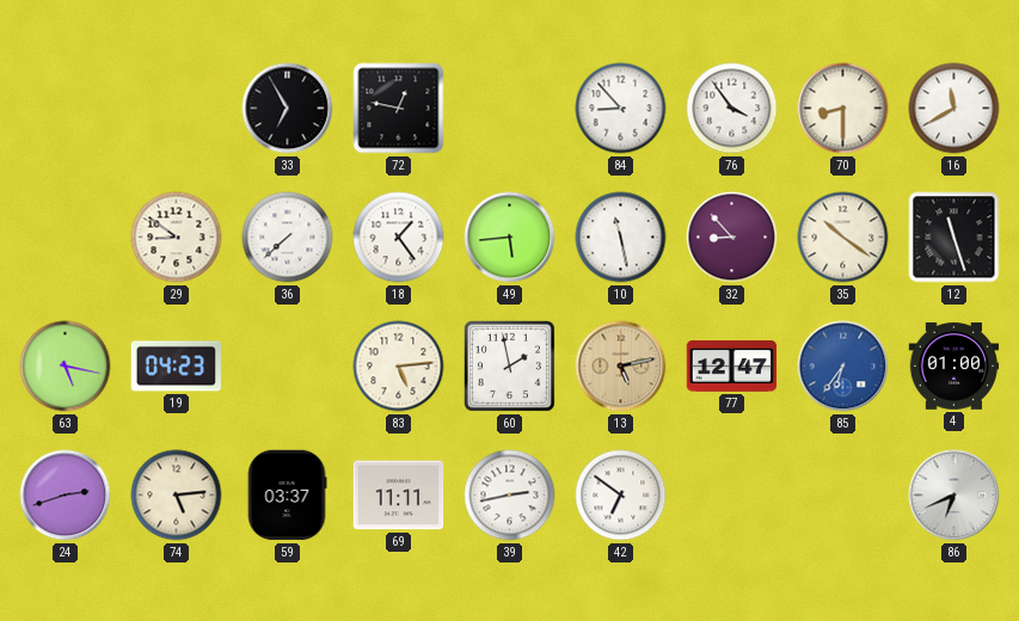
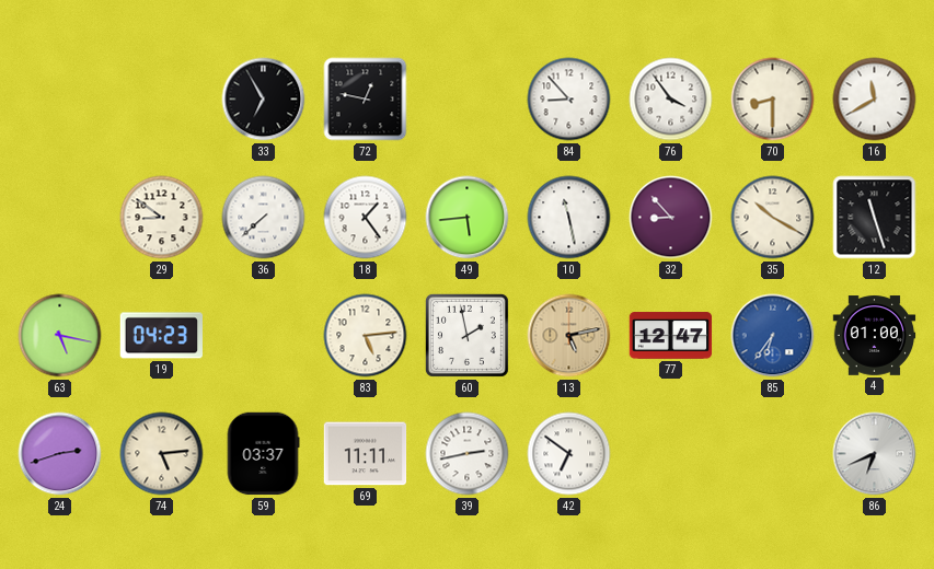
35: 10:21 -> 10:20 (773, 218)
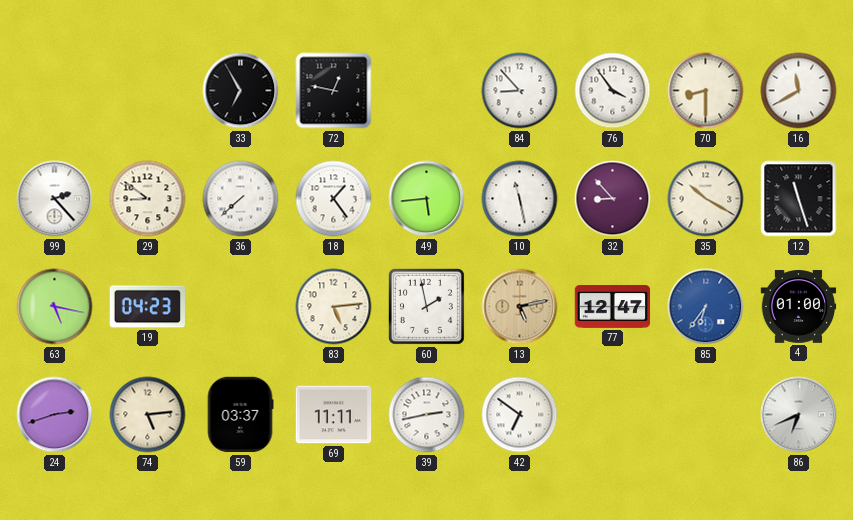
99: none -> 2:23 (55, 199)
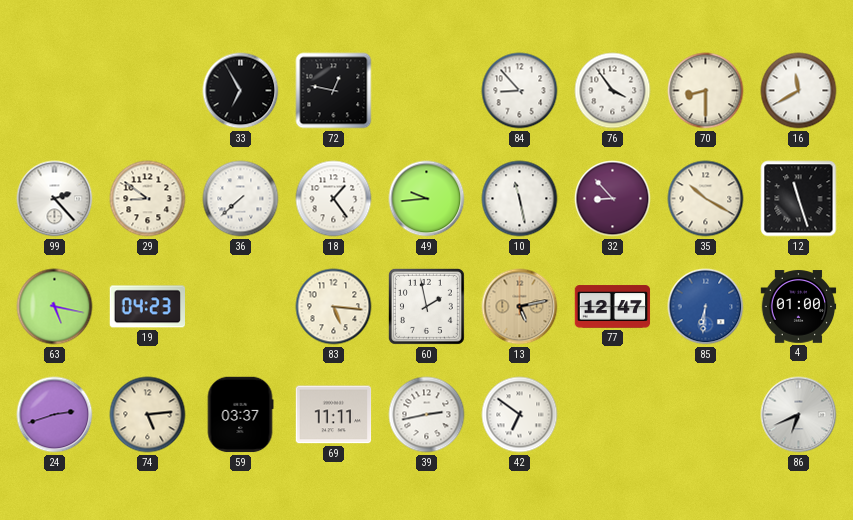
49: 5:44 -> 9:44 (427, 199)
83: 5:14 -> 5:16 (334, 307)
85: 6:36 -> 6:31 (706, 307)
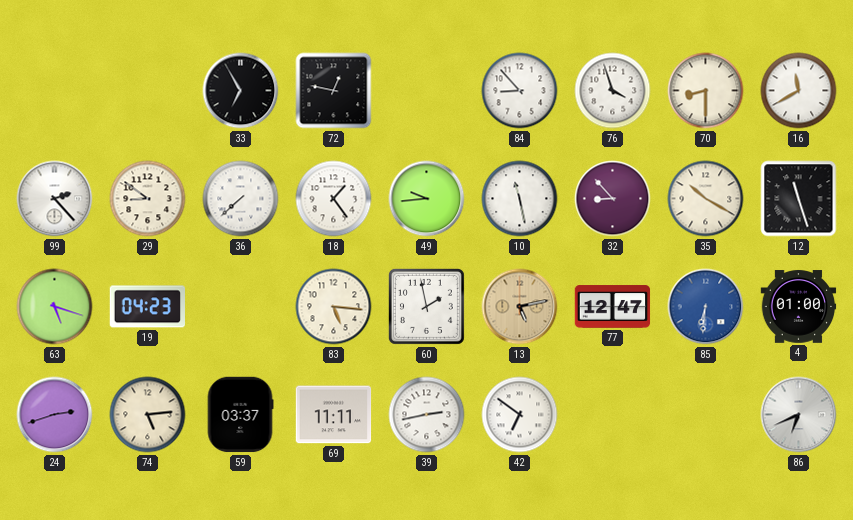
76: 3:54 -> 3:57 (613, 91)
63: 5:17 -> 5:18 (55, 307)
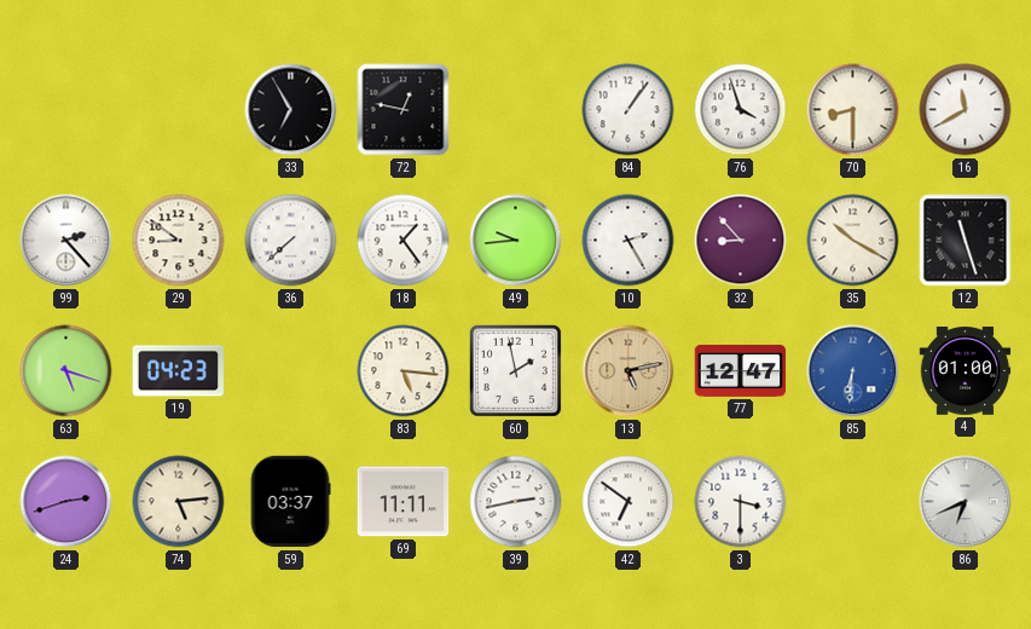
84: 8:53 -> 1:06 (629, 110)
10: 11:28 -> 2:25 (629, 241)
3: none -> 3:30 (741, 502)
